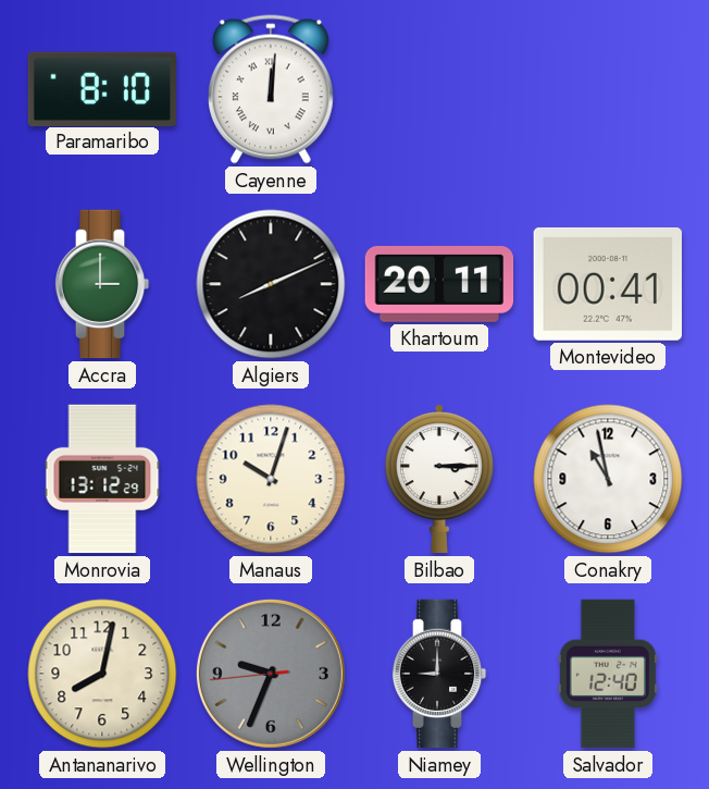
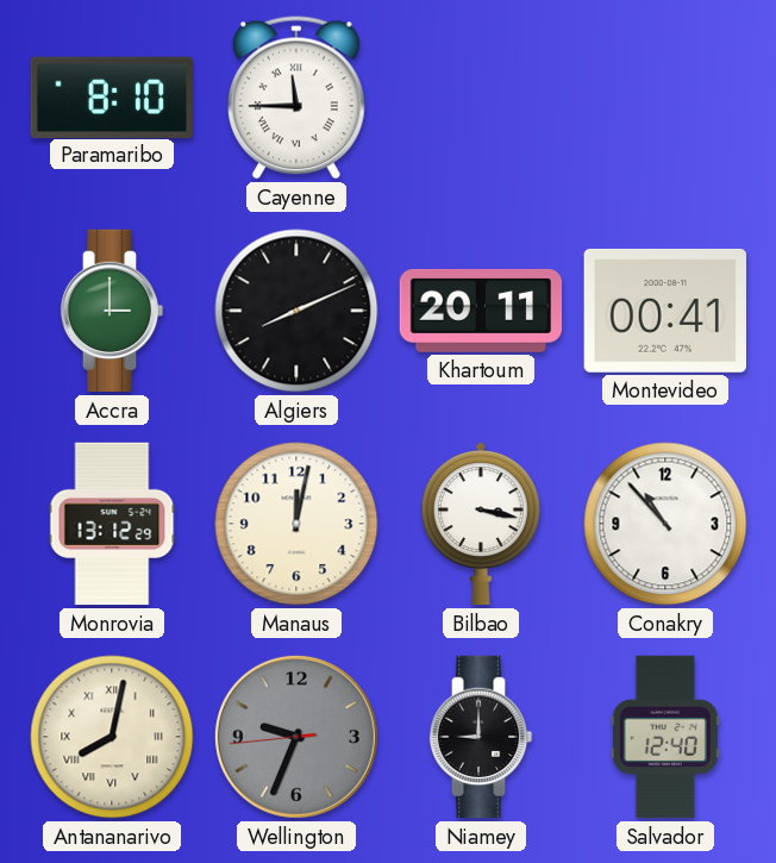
Cayenne: 12:01 -> 11:45 (296, 98)
Manaus: 10:03 -> 12:02 (296, 524)
Bilbao: 3:15 -> 3:17 (481, 524)
Conakry: 10:58 -> 10:53 (665, 524)
Antananarivo numerals: Arabic -> Roman (112, 737)
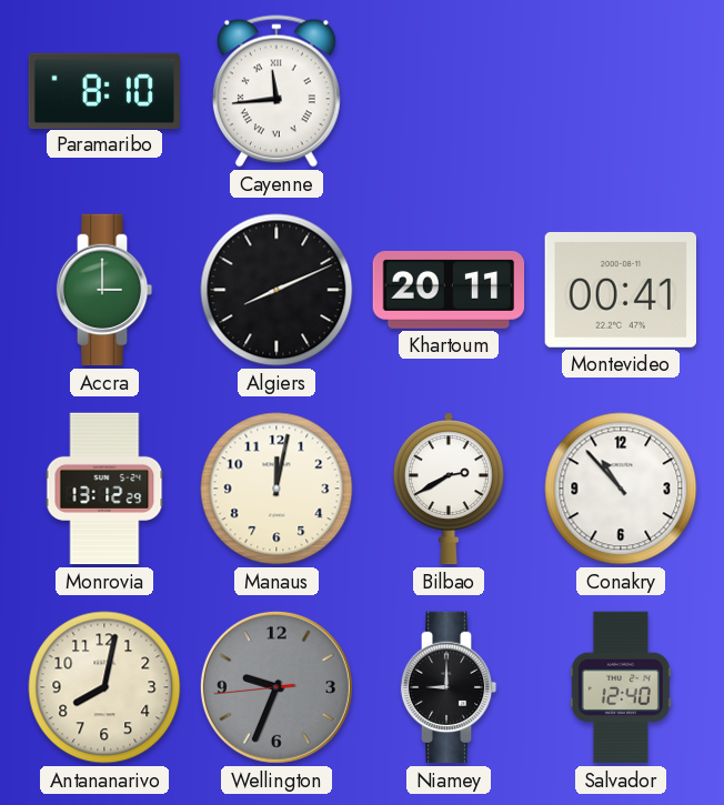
Cayenne: 11:45 -> 11:44 (276, 91)
Bilbao: 3:17 -> 2:40 (449, 489)
Antananarivo numerals: Roman -> Arabic (104, 687)
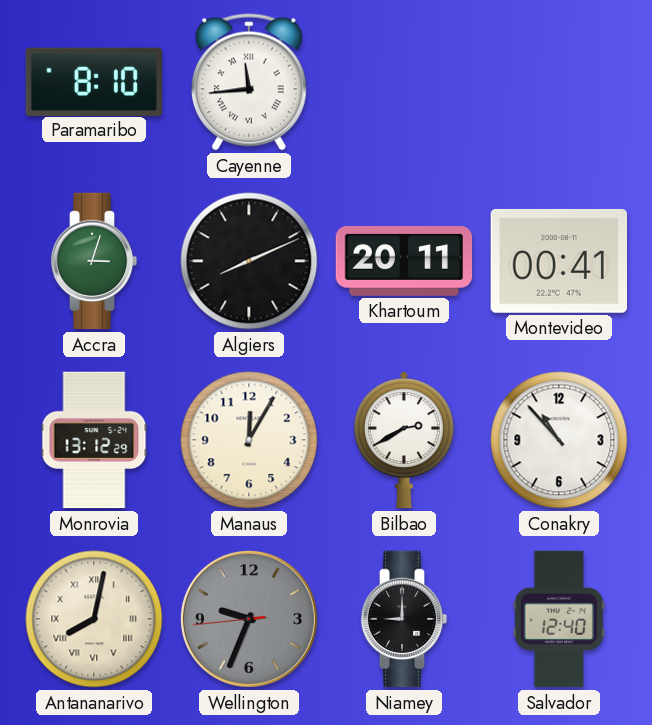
Accra: 3:00 -> 3:03 (94, 261)
Manaus: 12:02 -> 12:05 (249, 440)
Antananarivo numerals: Arabic -> Roman (94, 619)
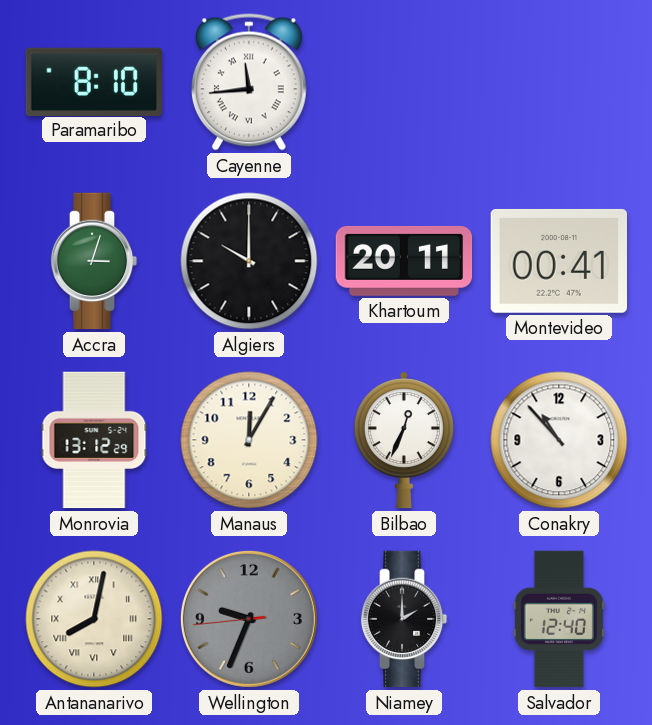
Algiers: 8:11 -> 10:00 (249, 261)
Bilbao: 2:40 -> 12:34 (404, 440)
Niamey: 9:00 -> 2:00 (404, 619)
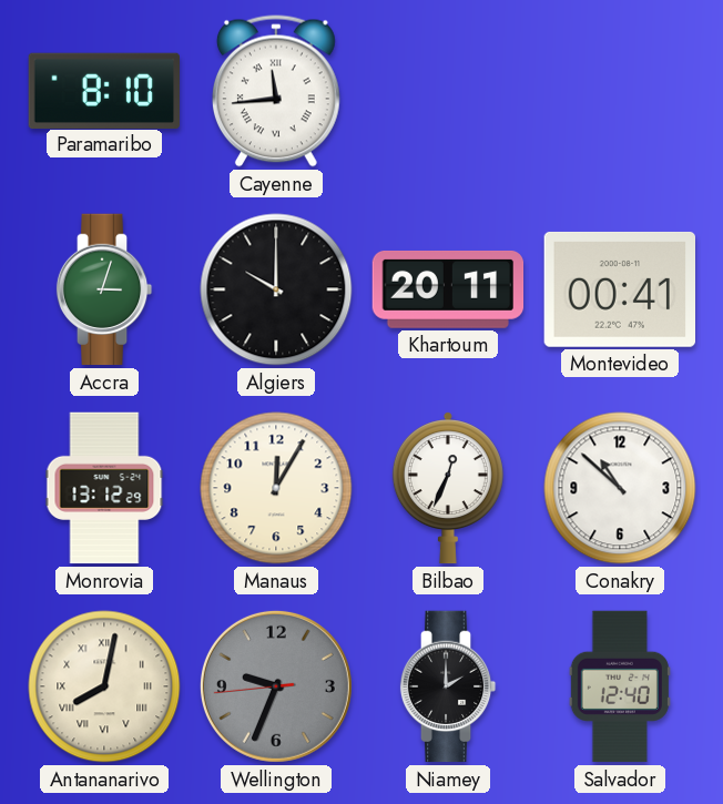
Conakry: 10:53 -> 10:52 (620, 488)
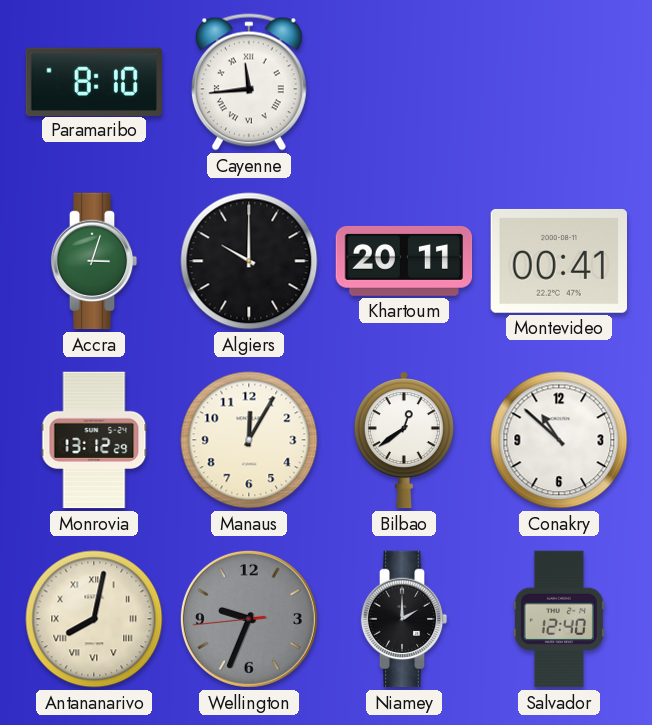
Bilbao: 12:34 -> 12:39 (404, 440)
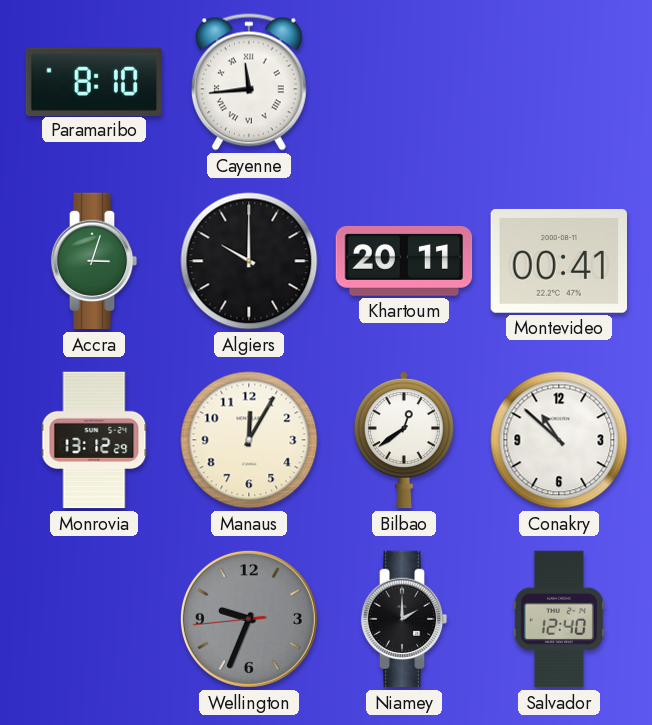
Antananarivo: 8:02 -> none (94, 619)
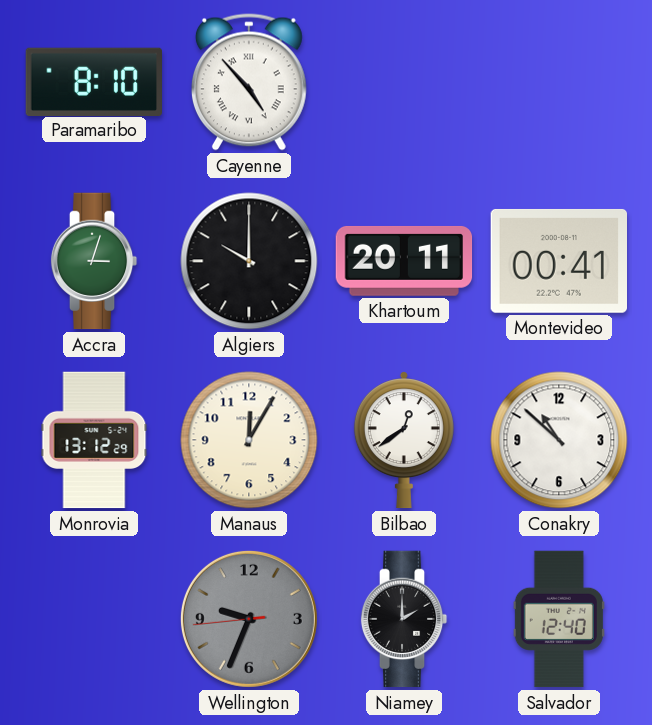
Cayenne: 11:44 -> 4:53 (249, 82)
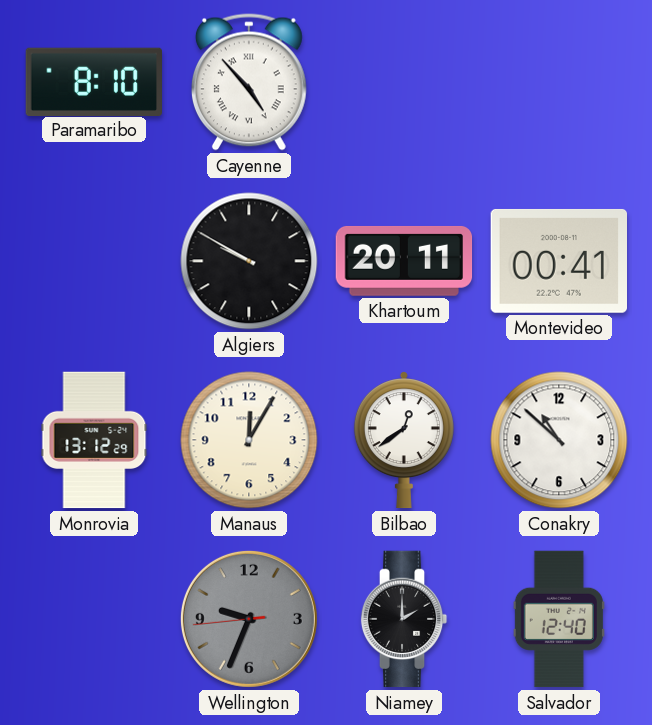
Accra: 3:03 -> none (94, 261)
Algiers: 10:00 -> 9:50 (249, 261)
